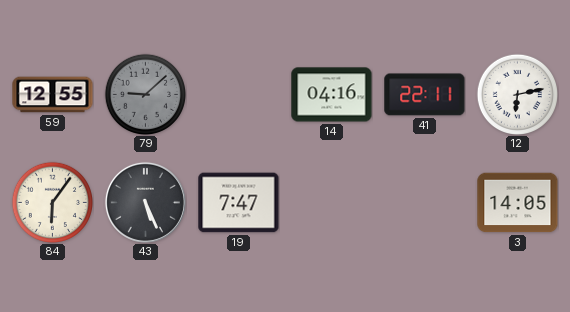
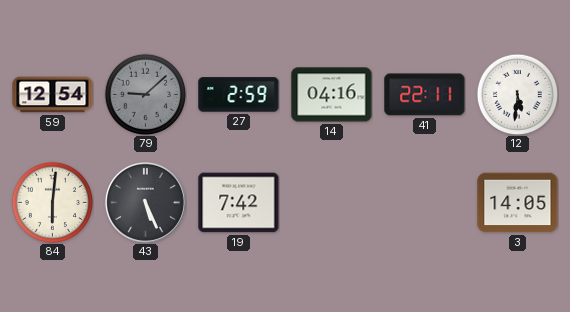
59: 12:55 -> 12:54 (53, 95)
27: none -> 2:59 (239, 95)
12: 6:13 -> 5:31 (517, 94)
84: 6:06 -> 6:01 (52, 202)
19: 7:47 -> 7:42 (239, 203)
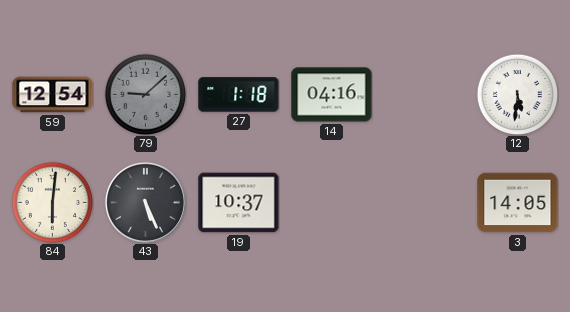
27: 2:59 -> 1:18 (239, 95)
41: 22:11 -> none (425, 95)
19: 7:42 -> 10:37 (239, 203)
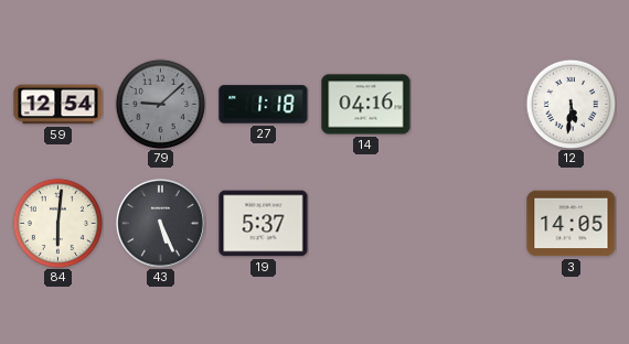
19: 10:37 -> 5:37 (264, 224)
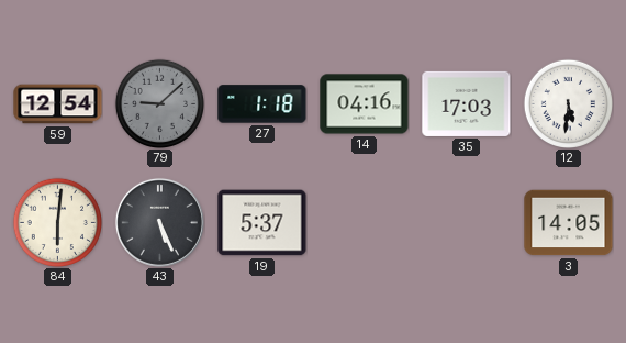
35: none -> 17:03 (467, 103)
